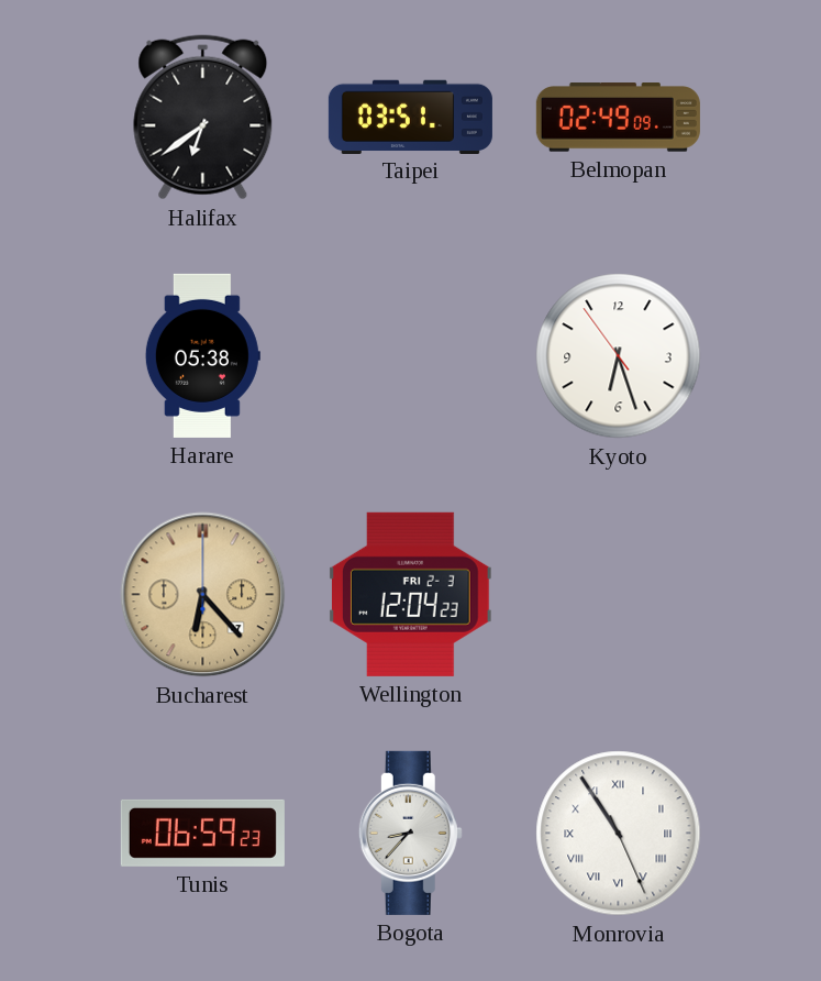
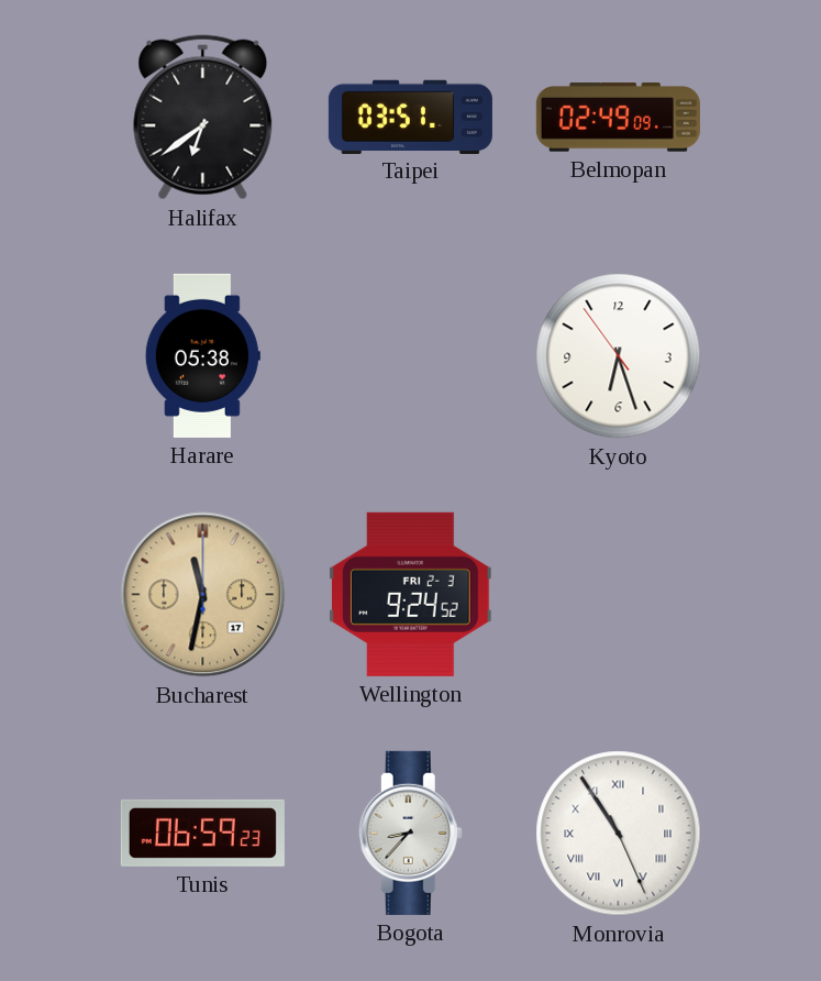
Bucharest: 6:23 -> 11:32 (203, 595)
Wellington: 12:04 -> 9:24 (410, 594)
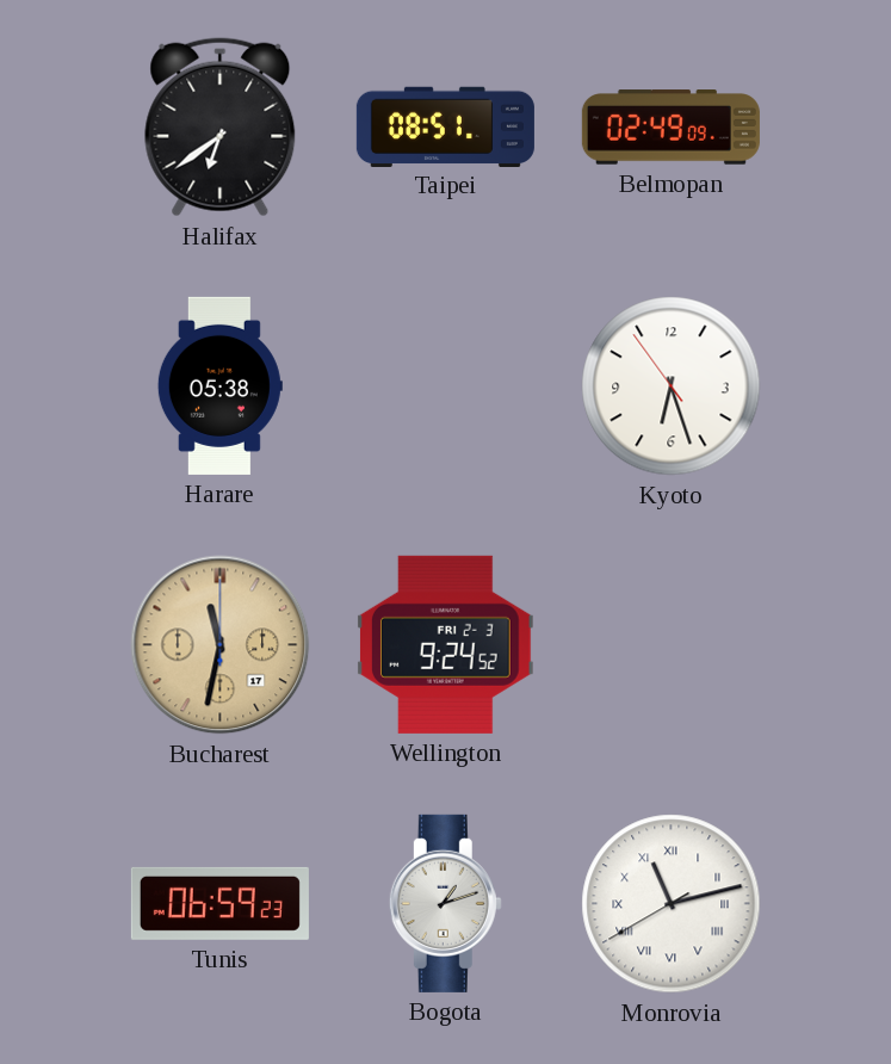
Taipei: 03:51 -> 08:51 (445, 126)
Bogota: 8:37 -> 1:12 (445, 903)
Monrovia: 10:54 -> 11:12 (672, 904)
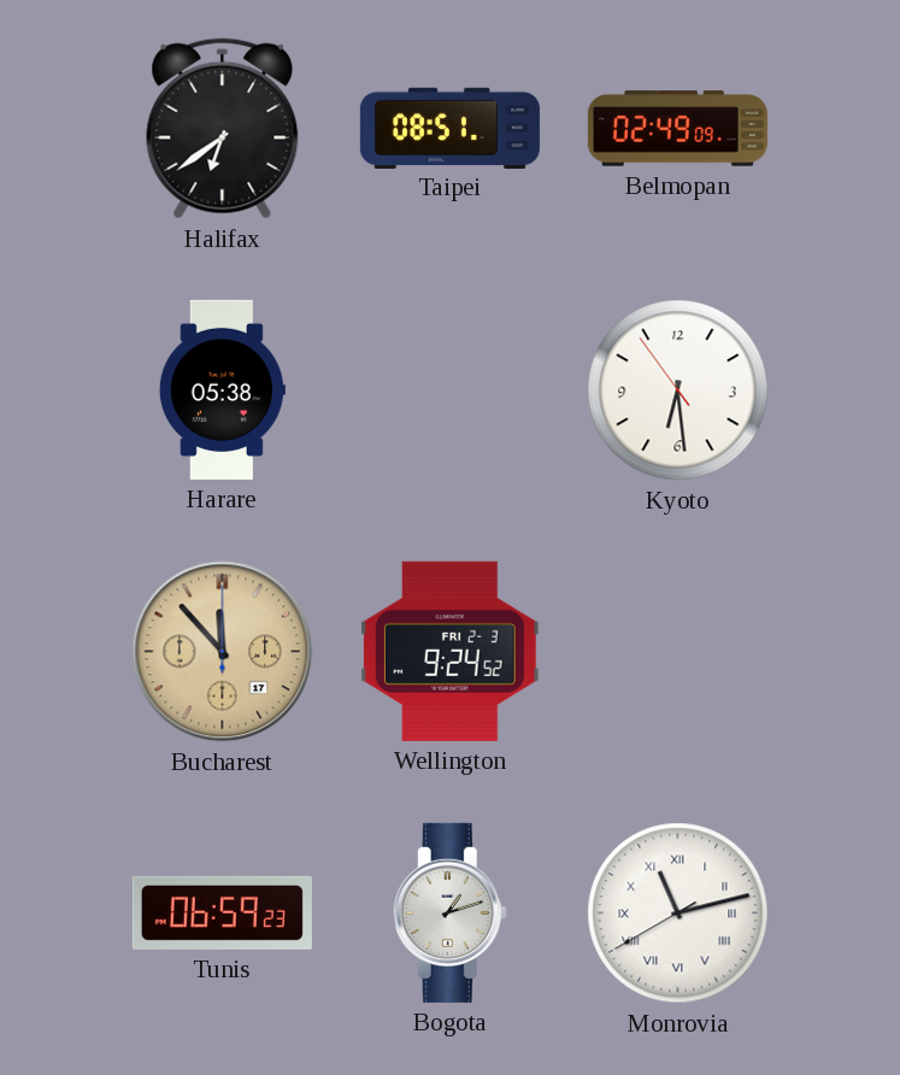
Kyoto: 6:26 -> 6:28 (678, 390)
Bucharest: 11:32 -> 11:53 (223, 652)
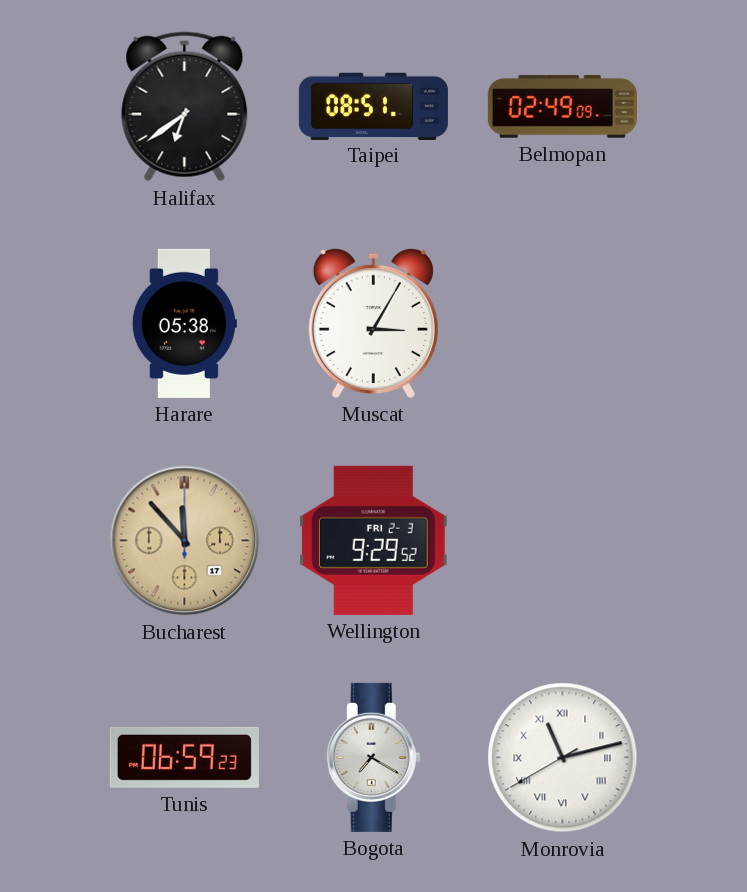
Muscat: none -> 3:05 (373, 323)
Kyoto: 6:28 -> none (678, 390)
Wellington: 9:24 -> 9:29 (373, 540)
Bogota: 1:12 -> 7:20 (373, 757)
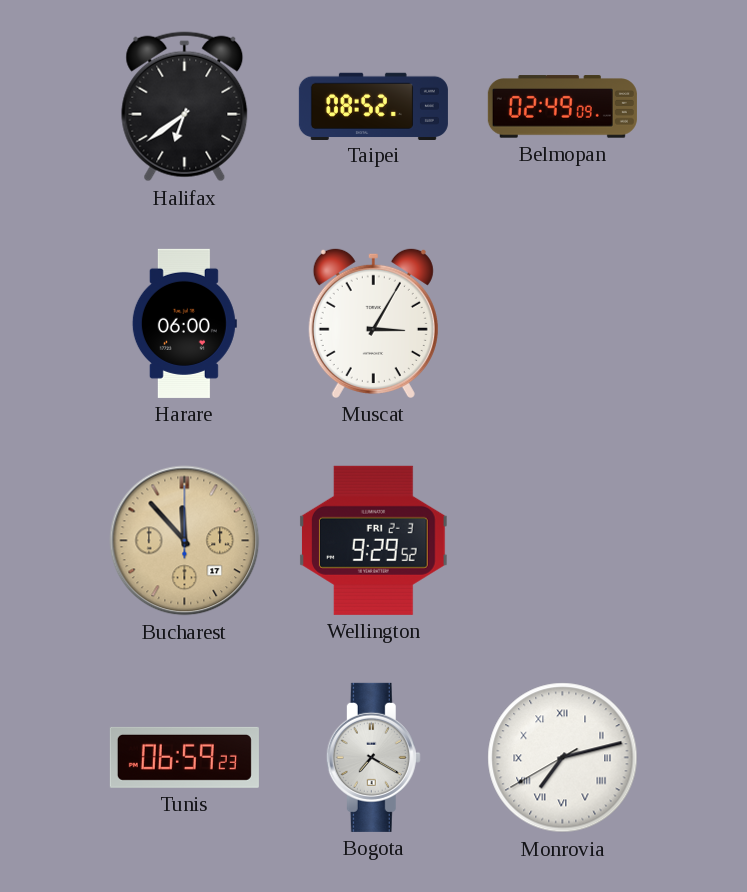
Taipei: 08:51 -> 08:52 (373, 106)
Harare: 05:38 -> 06:00 (184, 323)
Monrovia: 11:12 -> 7:12 (563, 758)
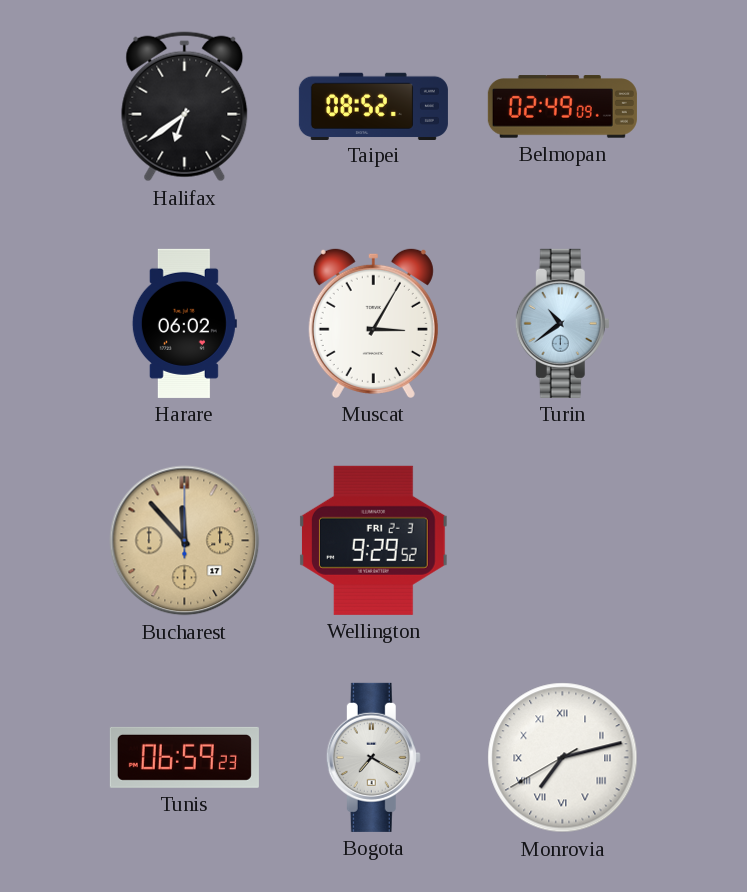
Harare: 06:00 -> 06:02 (184, 323)
Turin: none -> 10:39 (562, 323)
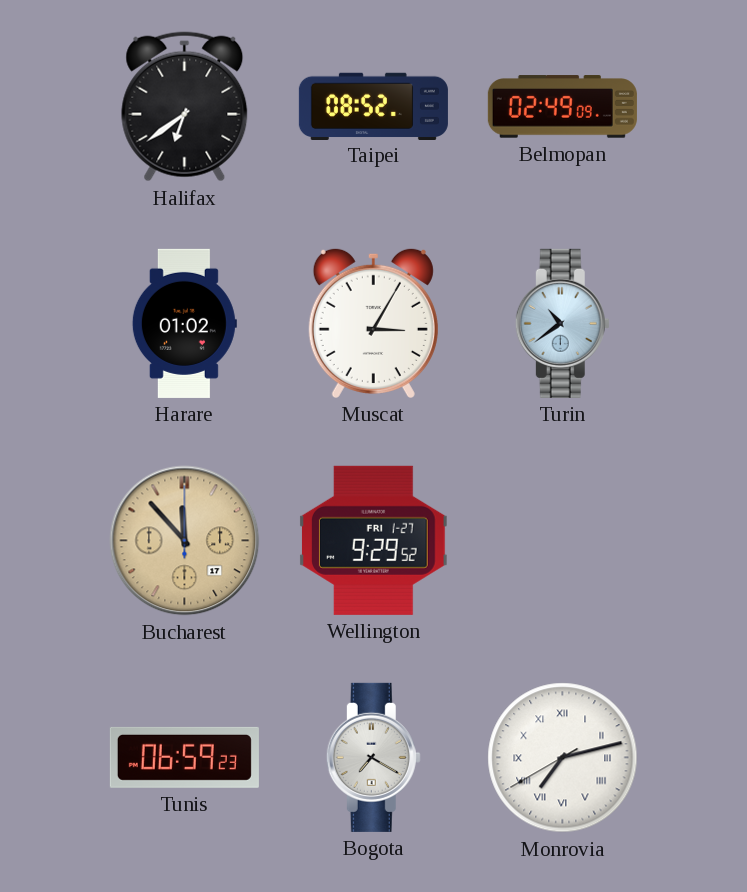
Harare: 06:02 -> 01:02 (184, 323)
Wellington date: FRI 2-3 -> FRI 1-27 (373, 540)
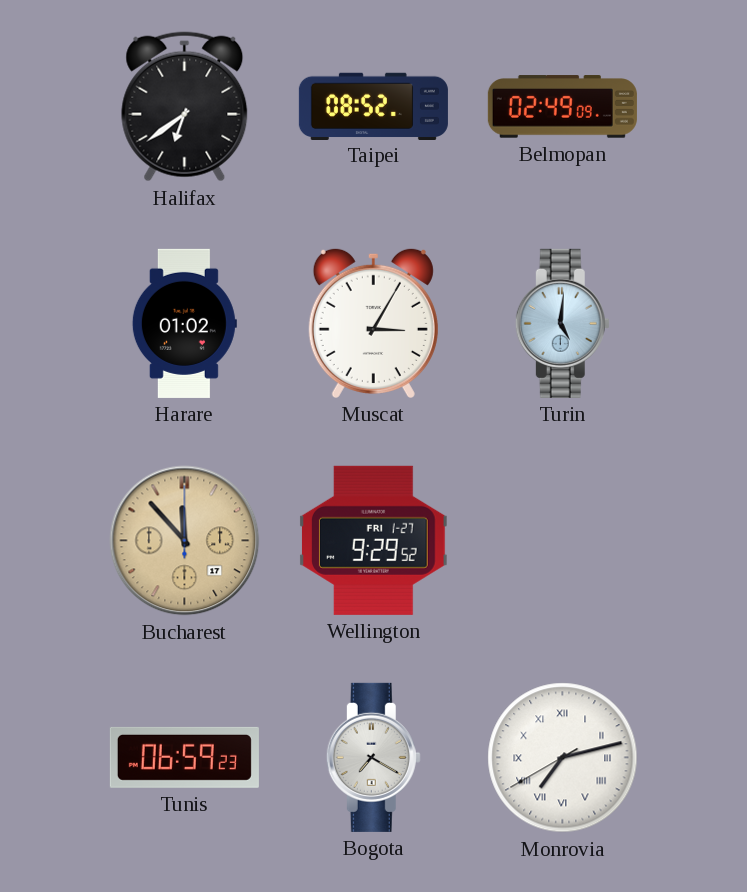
Turin: 10:39 -> 5:01 (562, 323)
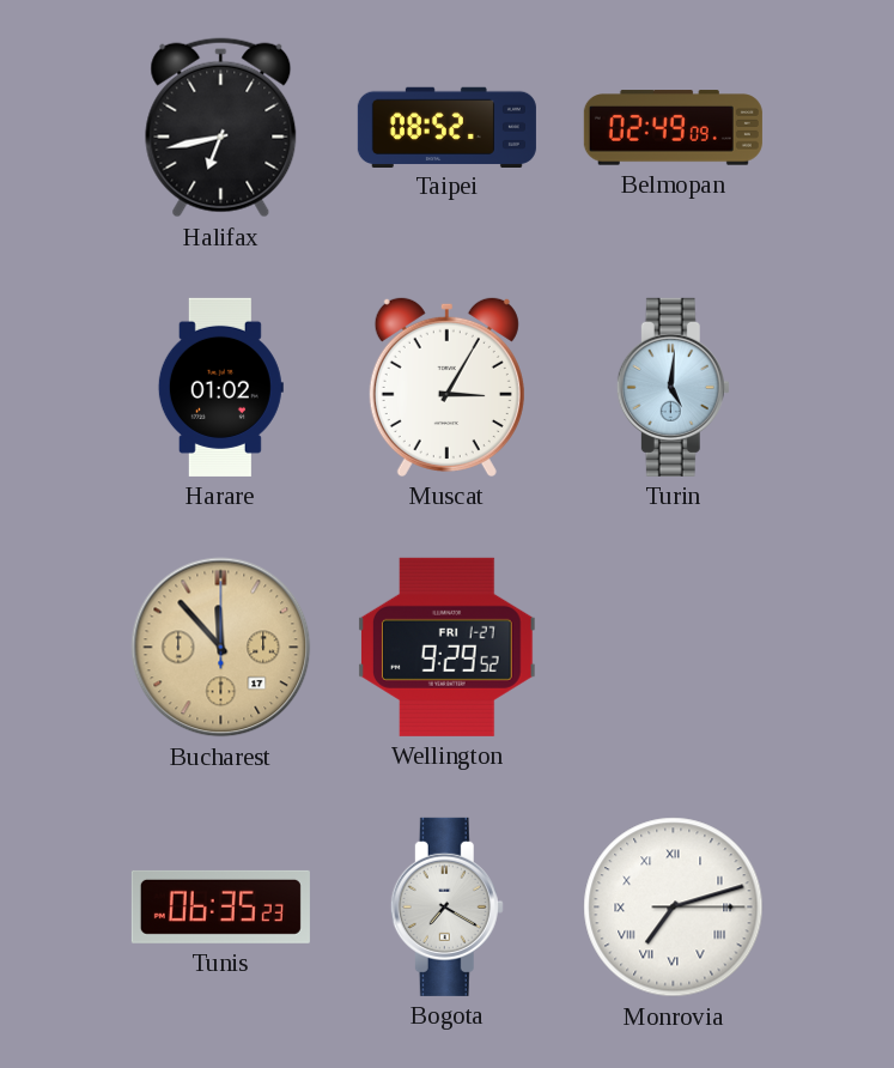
Halifax: 6:39 -> 6:43 (221, 128)
Tunis: 06:59 -> 06:35 (220, 906)
Monrovia: 7:12:40 -> 7:12:15 (674, 908)
